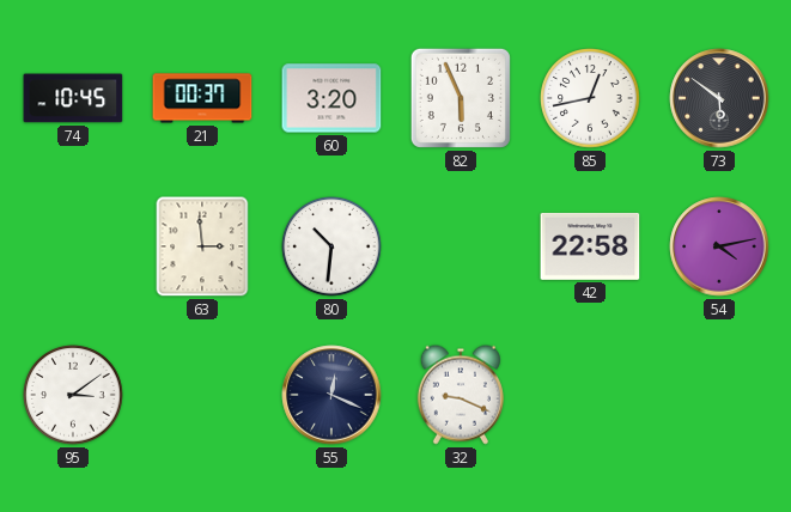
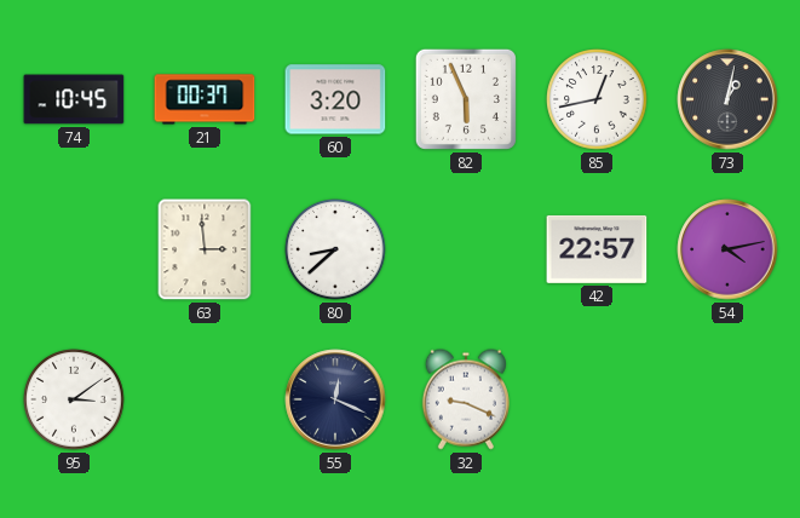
73: 5:51 -> 1:02 (727, 99)
80: 10:31 -> 8:38 (335, 249)
42: 22:58 -> 22:57 (597, 249)
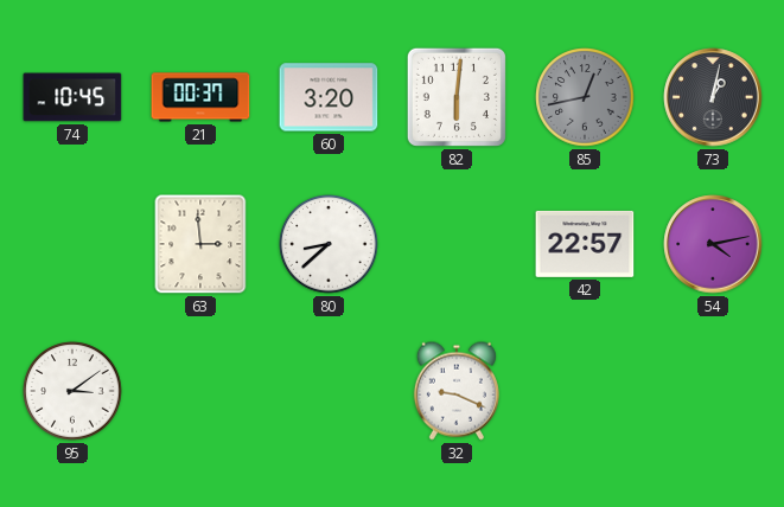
82: 5:56 -> 6:01 (457, 97)
85 dial: white -> grey (585, 97)
55: 12:19 -> none (335, 399)
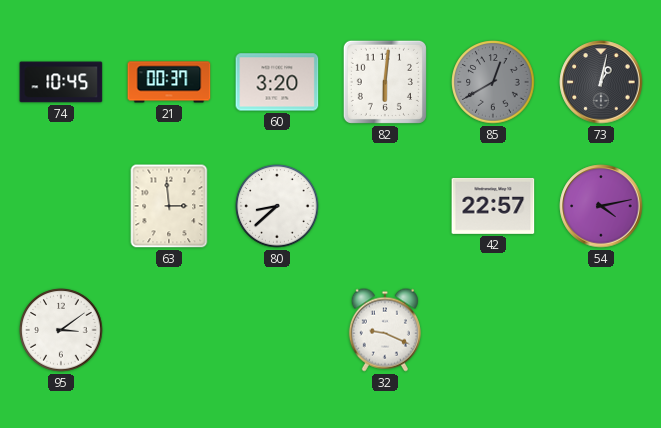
85: 12:43 -> 12:40 (493, 82)
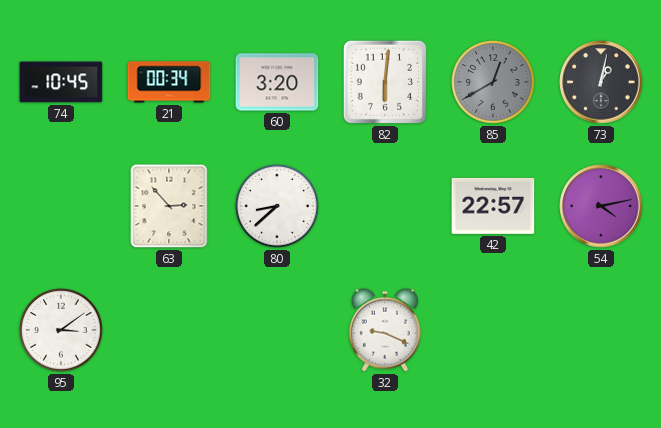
21: 00:37 -> 00:34 (169, 82)
63: 2:59 -> 2:53 (169, 206)
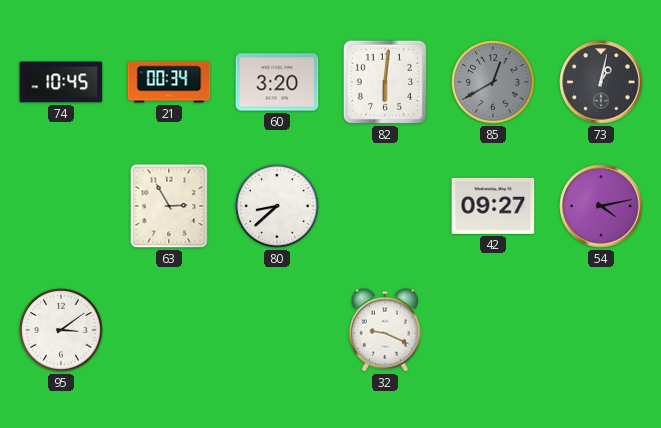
63: 2:53 -> 2:55 (169, 206)
42: 22:57 -> 09:27 (493, 206)
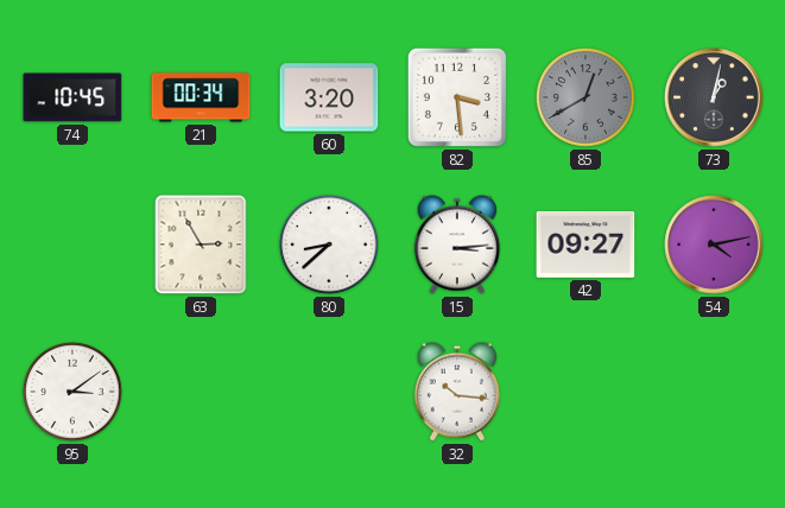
82: 6:01 -> 3:29 (457, 97)
15: none -> 3:14 (457, 245)
32: 9:19 -> 10:16 (457, 392)
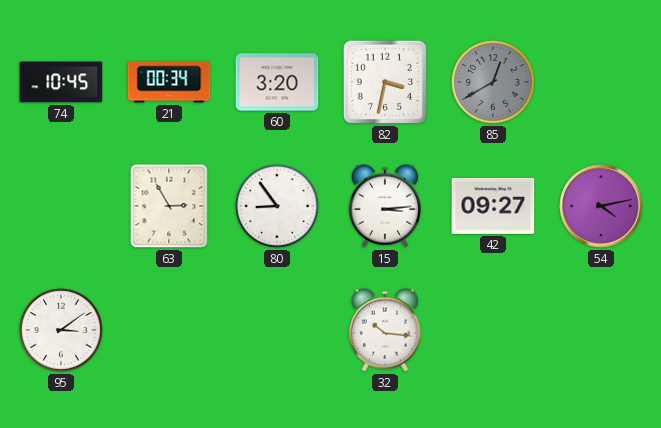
82: 3:29 -> 3:32 (385, 82)
73: 1:02 -> none (714, 97)
80: 8:38 -> 8:54 (277, 206)
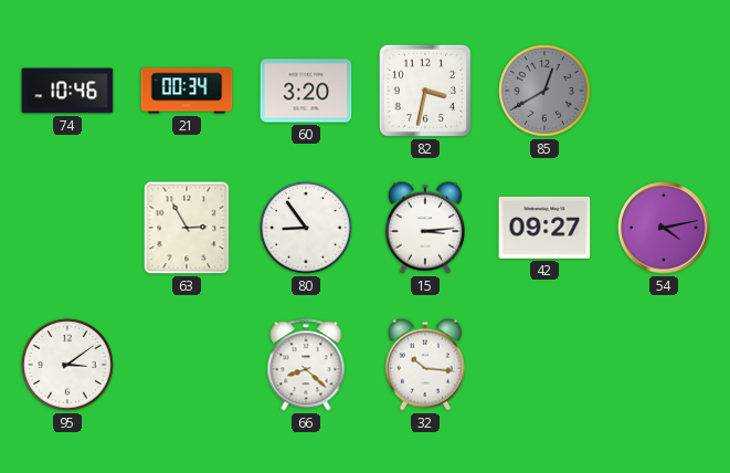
74: 10:45 -> 10:46 (67, 91)
66: none -> 8:22 (306, 365)
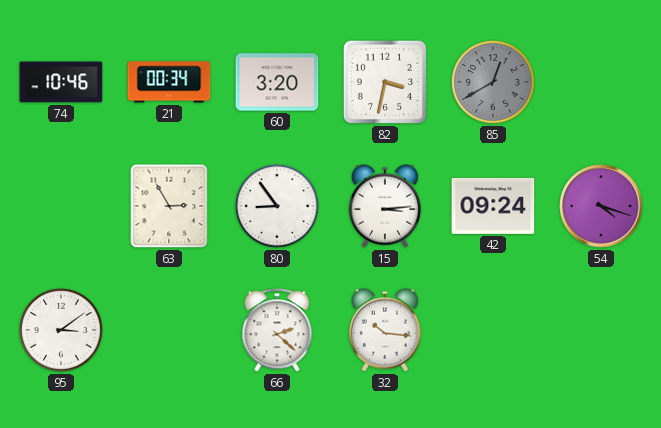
42: 09:27 -> 09:24 (493, 206)
54: 4:13 -> 4:18 (601, 206)
66: 8:22 -> 2:22 (277, 330)
